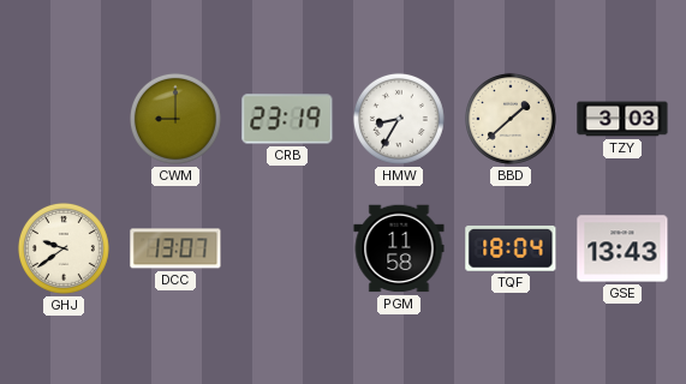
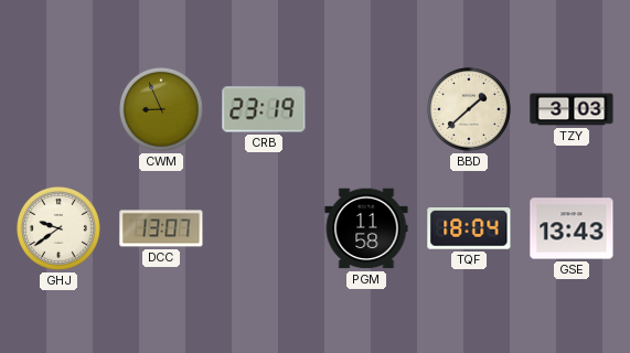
CWM: 9:00 -> 8:56 (161, 109)
HMW: 8:35 -> none (399, 119)
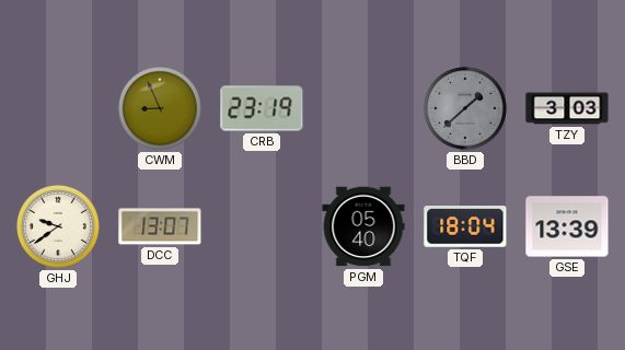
BBD dial: cream -> grey (465, 108)
PGM: 11:58 -> 05:40 (363, 226)
GSE: 13:43 -> 13:39 (567, 226)
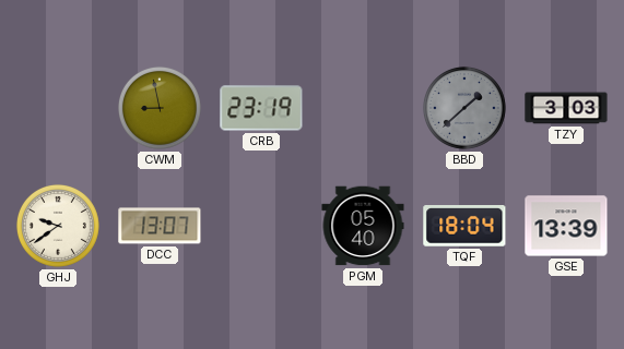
CWM: 8:56 -> 8:58 (160, 108)
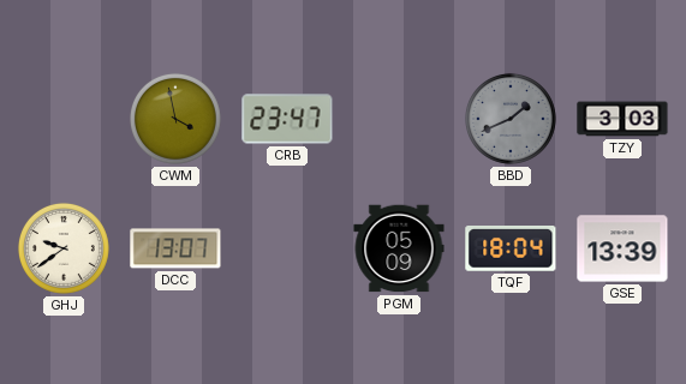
CWM: 8:58 -> 3:58 (175, 119)
CRB: 23:19 -> 23:47 (287, 119)
BBD: 1:38 -> 1:41 (511, 119)
PGM: 05:40 -> 05:09 (399, 248)
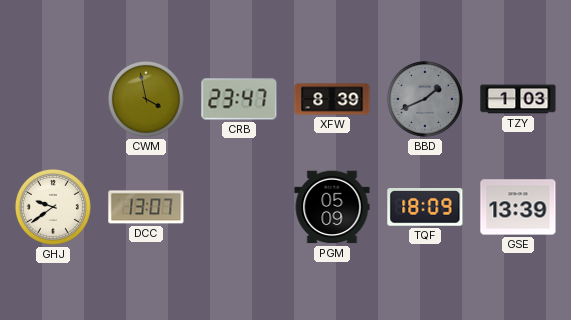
XFW: none -> 8:39 (332, 99)
TZY: 3:03 -> 1:03 (518, 99)
TQF: 18:04 -> 18:09 (425, 208)
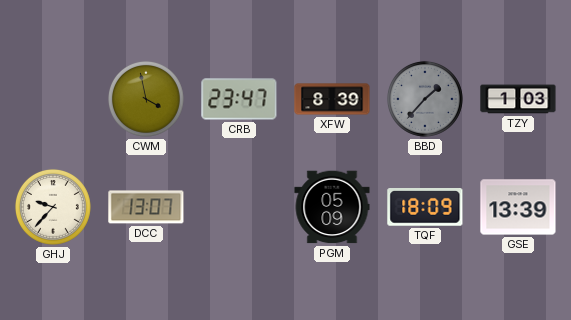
BBD: 1:41 -> 1:37 (425, 99)
GHJ: 9:39 -> 9:37 (53, 207)
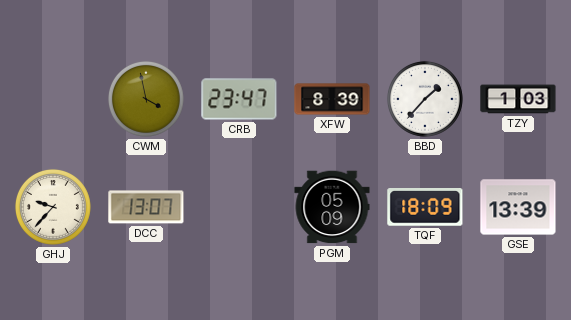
BBD dial: grey -> white (425, 99)
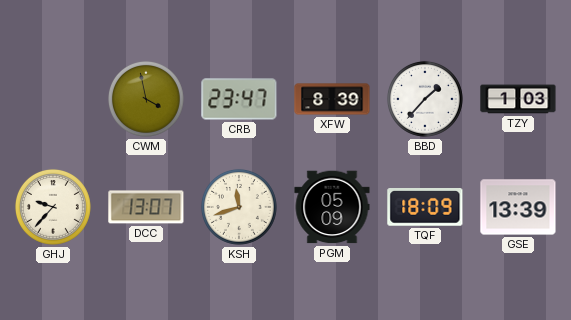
KSH: none -> 11:42 (239, 207)
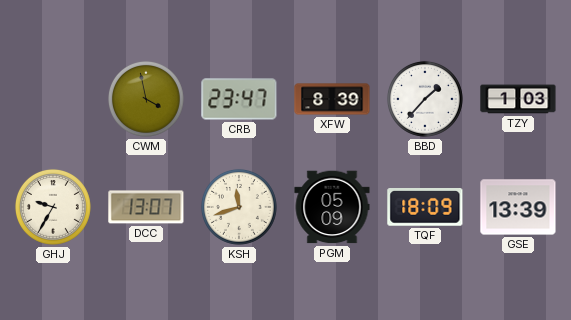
GHJ: 9:37 -> 9:35 (53, 207)
